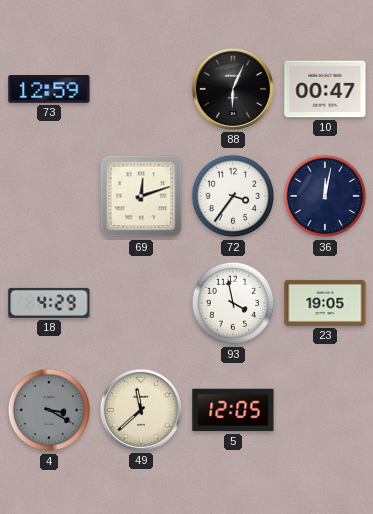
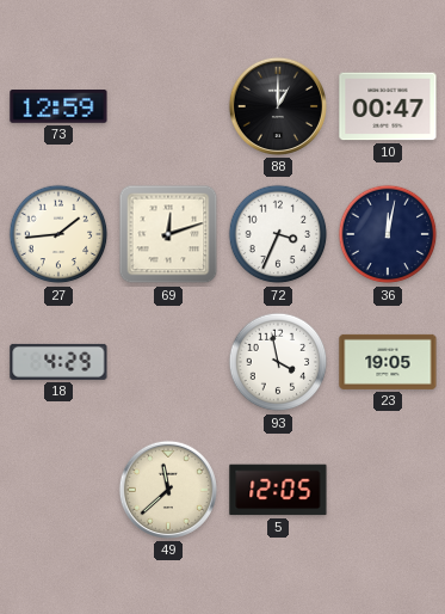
88: 6:04 -> 1:00 (278, 106)
27: none -> 1:44 (58, 234)
72: 3:36 -> 3:34 (278, 234)
4: 3:20 -> none (49, 410)
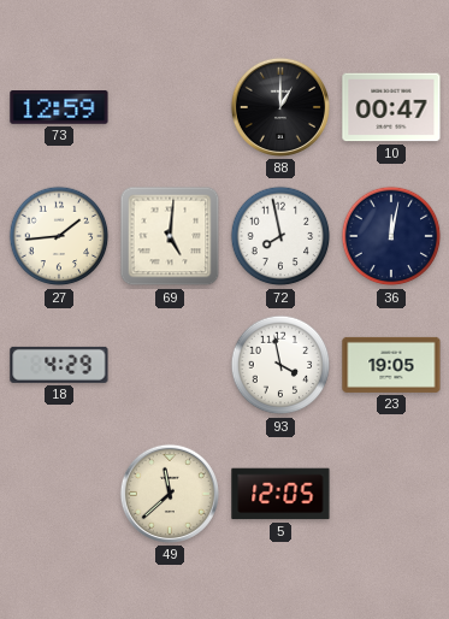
69: 12:12 -> 5:01 (170, 236)
72: 3:34 -> 7:58 (280, 236)
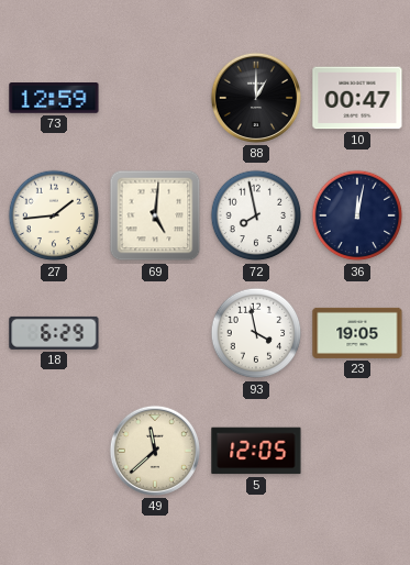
18: 4:29 -> 6:29 (54, 333)
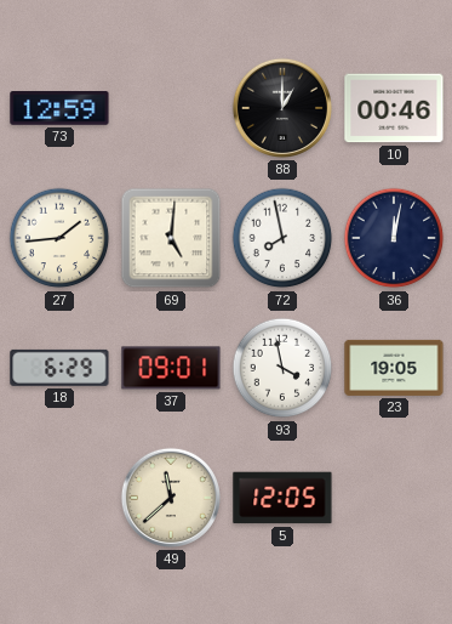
10: 00:47 -> 00:46 (394, 108)
37: none -> 09:01 (171, 368)
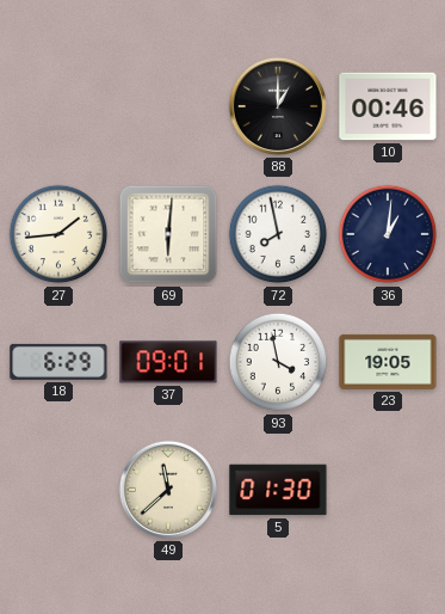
73: 12:59 -> none (59, 108)
69: 5:01 -> 6:01 (168, 234)
36: 12:02 -> 1:01 (388, 234)
5: 12:05 -> 01:30 (278, 490)
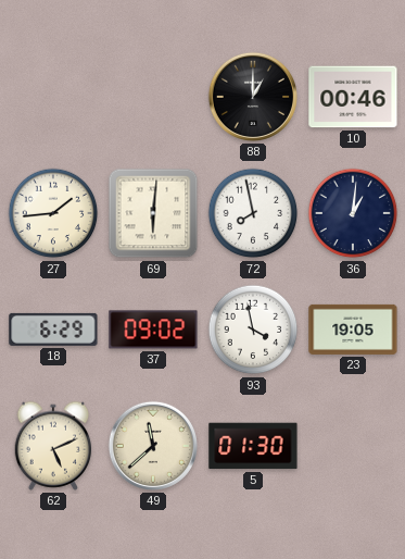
37: 09:01 -> 09:02 (153, 330)
62: none -> 5:11 (53, 446)
